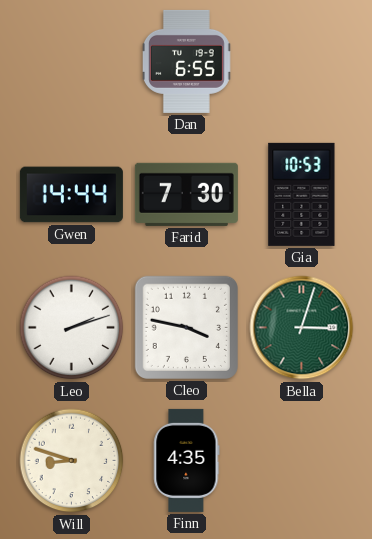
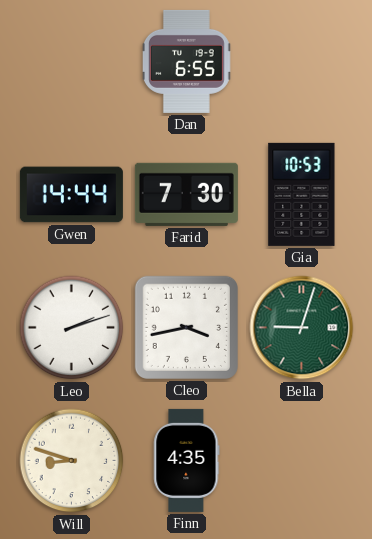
Cleo: 3:47 -> 3:43 (186, 327)
Bella: 3:03 -> 9:03 (302, 328)
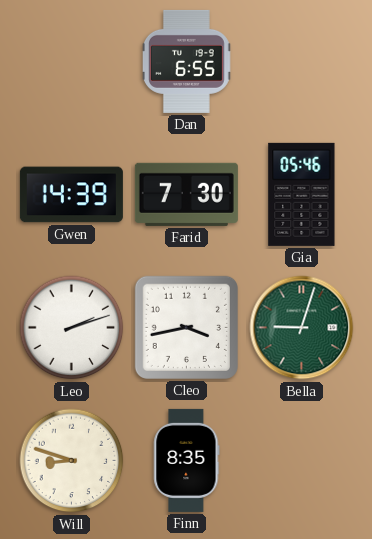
Gwen: 14:44 -> 14:39 (71, 195)
Gia: 10:53 -> 05:46 (302, 194)
Finn: 4:35 -> 8:35 (187, 460)
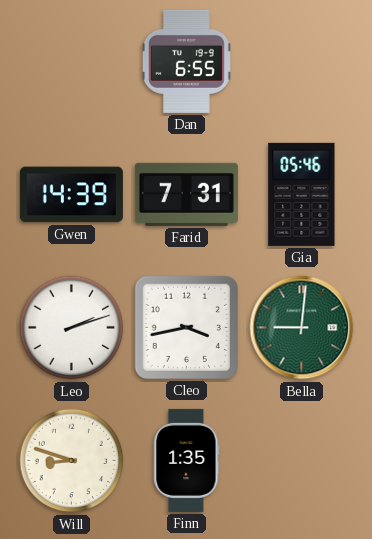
Farid: 7:30 -> 7:31 (186, 194)
Bella: 9:03 -> 9:01 (302, 328)
Finn: 8:35 -> 1:35 (187, 460)
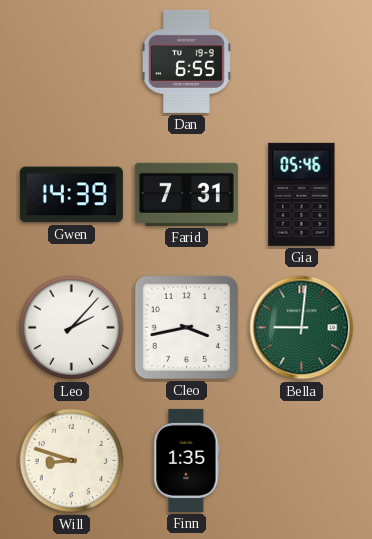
Leo: 2:12 -> 2:07 (72, 328)
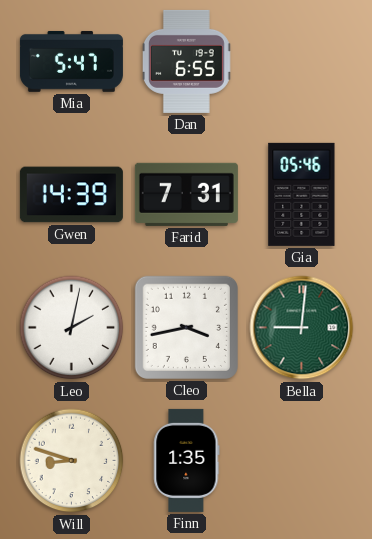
Mia: none -> 5:47 (71, 61)
Leo: 2:07 -> 2:02 (72, 328)
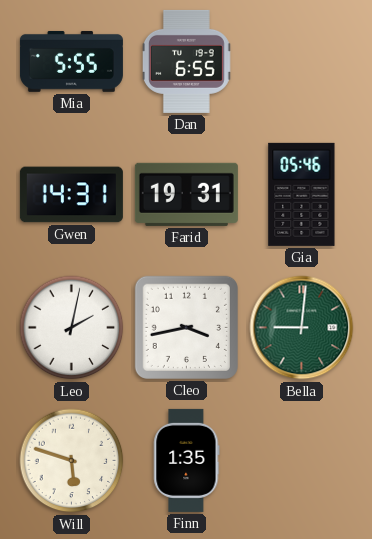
Mia: 5:47 -> 5:55 (71, 61)
Gwen: 14:39 -> 14:31 (71, 195)
Farid: 7:31 -> 19:31 (186, 194)
Will: 8:48 -> 5:48 (72, 461)
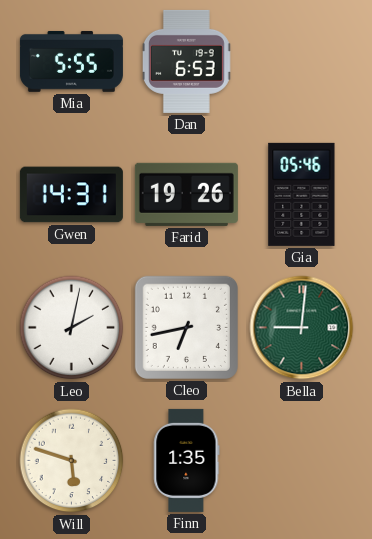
Dan: 6:55 -> 6:53 (186, 61)
Farid: 19:31 -> 19:26 (186, 194)
Cleo: 3:43 -> 6:43 (186, 327)
